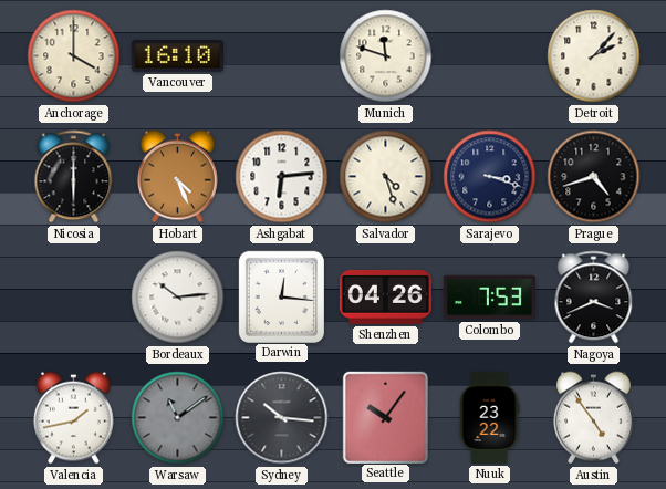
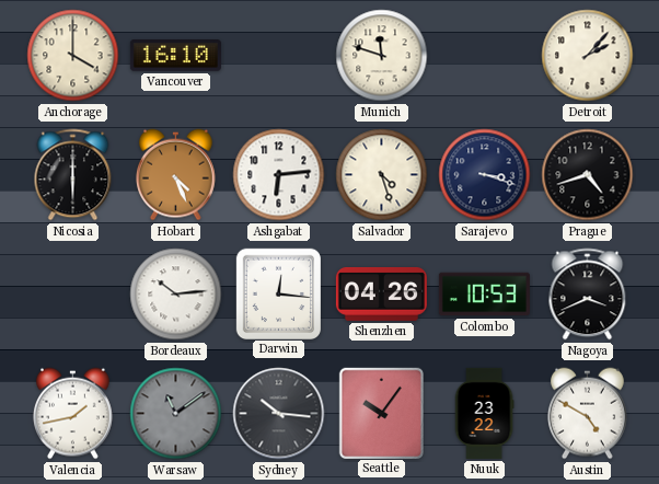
Colombo: 7:53 -> 10:53 (484, 295)
Austin: 4:54 -> 4:50 (587, 414)
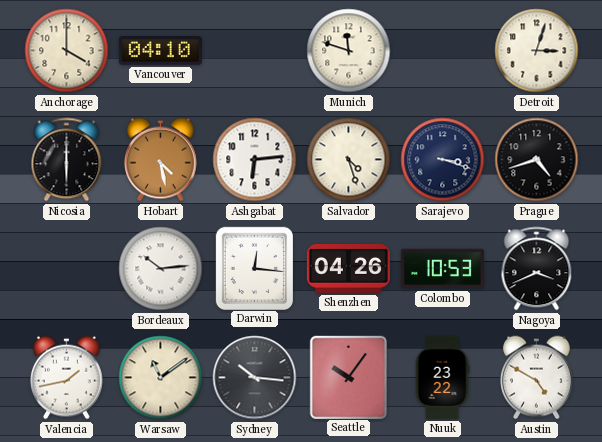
Vancouver: 16:10 -> 04:10 (160, 51)
Detroit: 2:07 -> 3:03 (537, 51)
Hobart: 4:26 -> 4:28 (160, 160)
Warsaw dial: grey -> cream (161, 378)
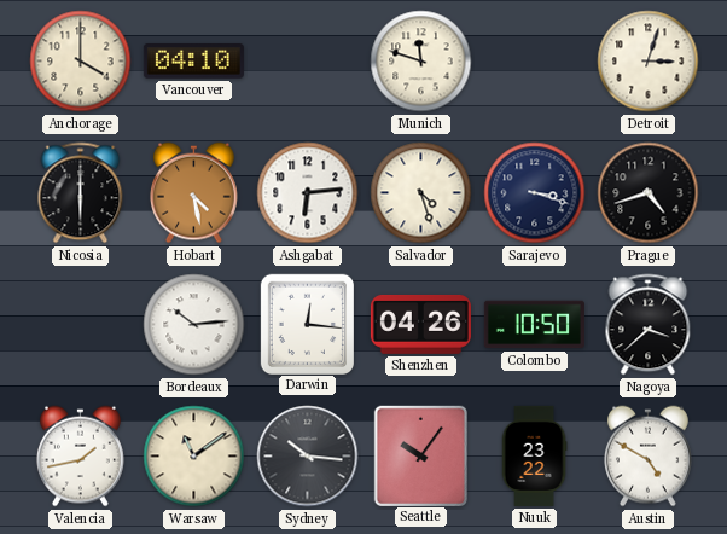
Colombo: 10:53 -> 10:50 (534, 325)
Nagoya: 3:41 -> 3:38 (649, 325)
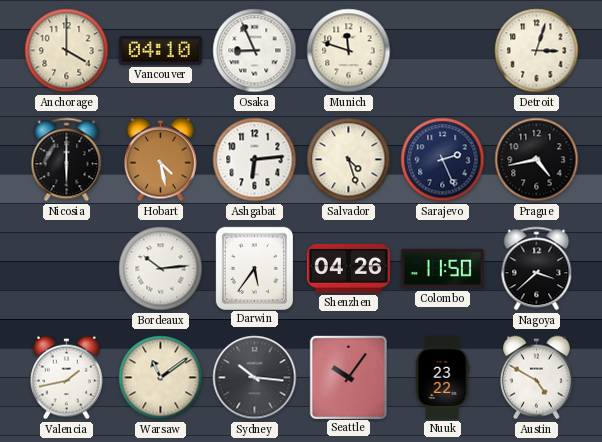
Osaka: none -> 8:56 (255, 51)
Sarajevo: 3:18 -> 2:26 (443, 160)
Prague: 4:42 -> 4:43 (537, 160)
Darwin: 12:16 -> 5:36 (254, 268)
Colombo: 10:50 -> 11:50 (442, 269)
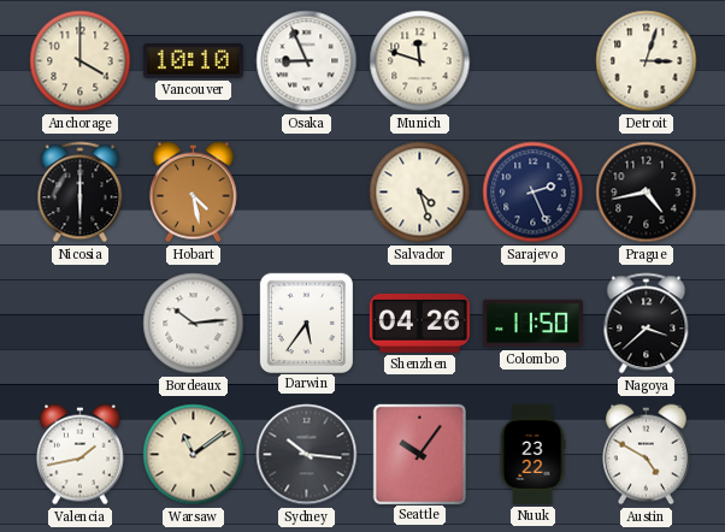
Vancouver: 04:10 -> 10:10 (193, 61)
Ashgabat: 6:14 -> none (255, 160)
